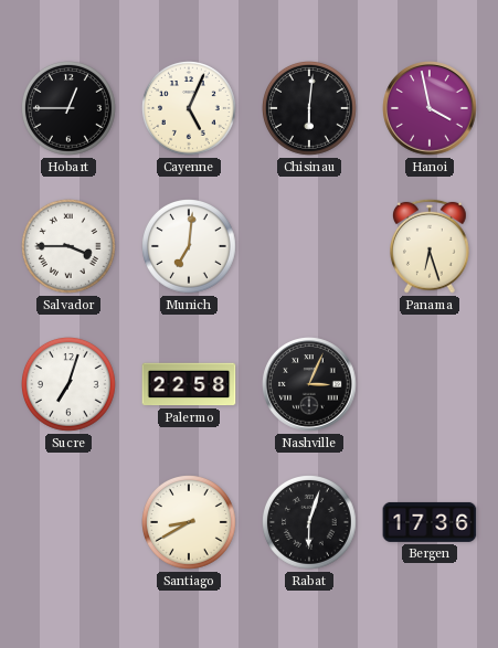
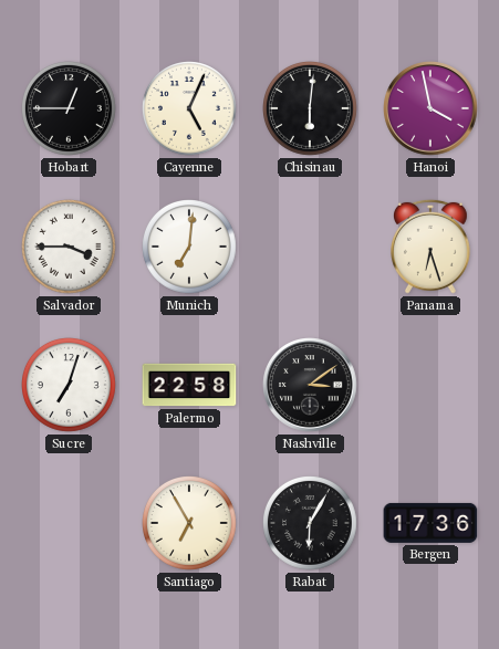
Nashville: 3:04 -> 3:09 (310, 385)
Santiago: 8:40 -> 6:55 (190, 524)
Rabat: 6:03 -> 6:05 (311, 524)
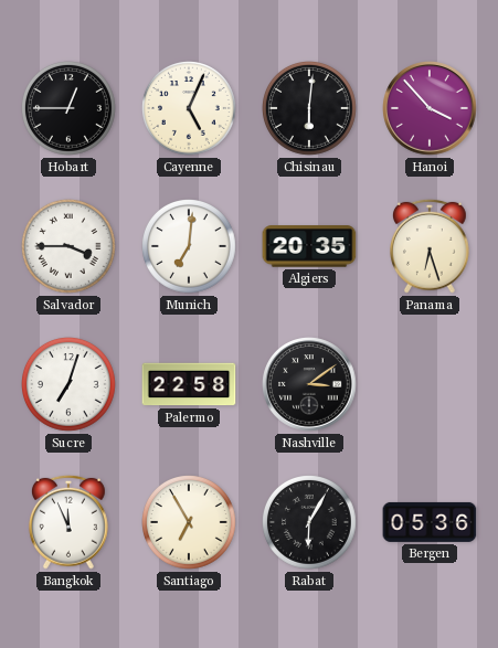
Hanoi: 3:58 -> 3:53 (430, 108)
Algiers: none -> 20:35 (309, 246)
Bangkok: none -> 11:56 (70, 522)
Bergen: 17:36 -> 05:36 (430, 522)
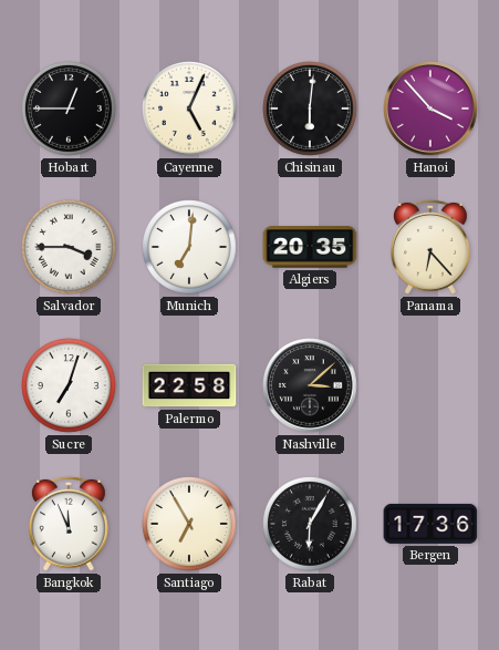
Panama: 6:27 -> 6:23 (432, 247)
Nashville: 3:09 -> 3:08 (310, 385)
Bergen: 05:36 -> 17:36 (430, 524)
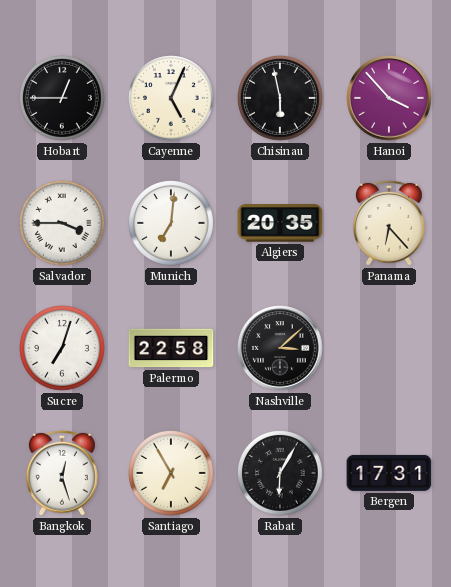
Chisinau: 6:01 -> 5:58 (281, 99)
Bangkok: 11:56 -> 12:27 (63, 473)
Bergen: 17:36 -> 17:31 (389, 473)
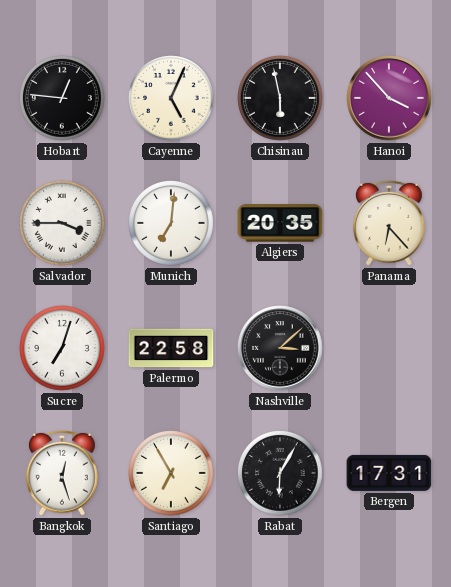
Hobart: 12:45 -> 12:46 (63, 99)
